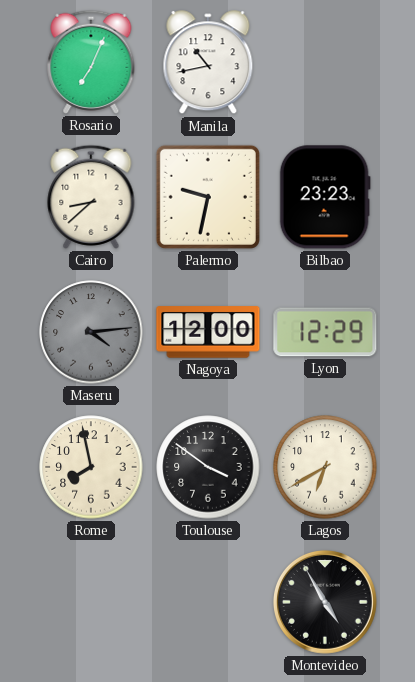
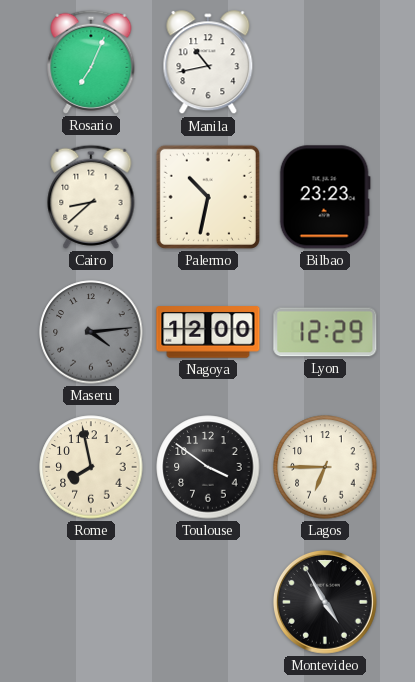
Palermo: 9:32 -> 10:32 (208, 197)
Lagos: 6:40 -> 6:45 (325, 467)
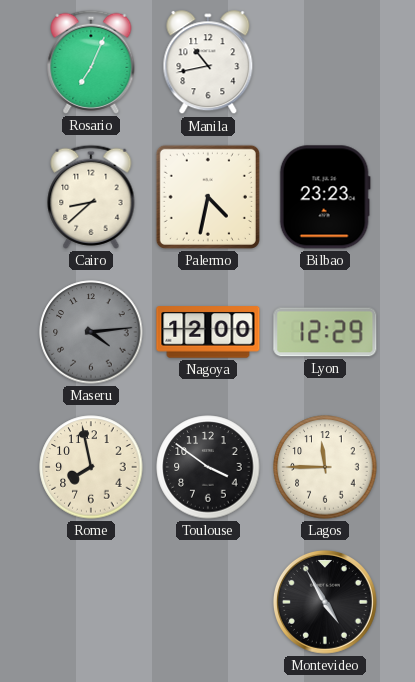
Palermo: 10:32 -> 4:32 (208, 197)
Lagos: 6:45 -> 11:45 (325, 467)
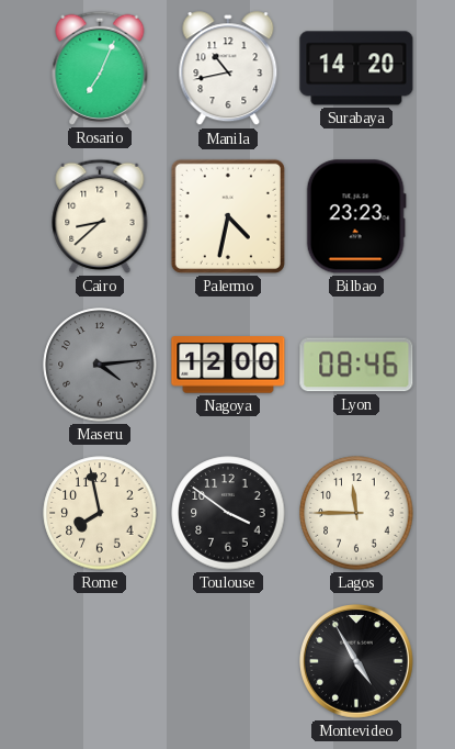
Surabaya: none -> 14:20 (356, 68)
Lyon: 12:29 -> 08:46 (356, 365)
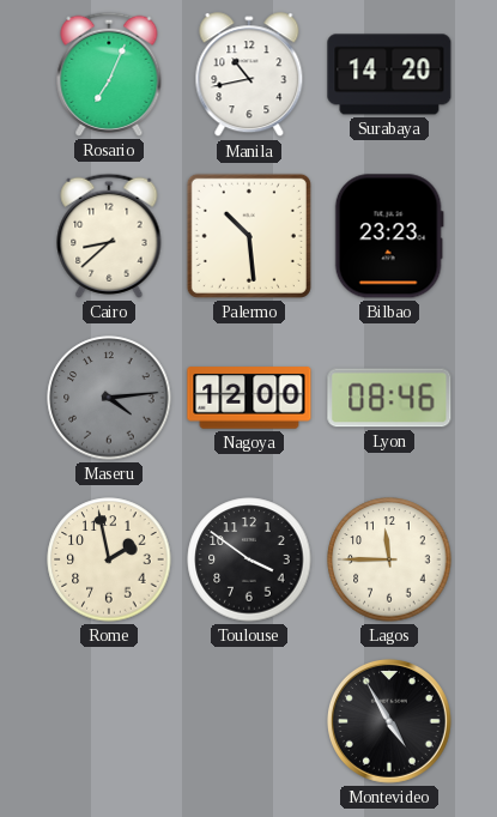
Palermo: 4:32 -> 10:29 (249, 236)
Rome: 7:58 -> 1:58 (109, 559)
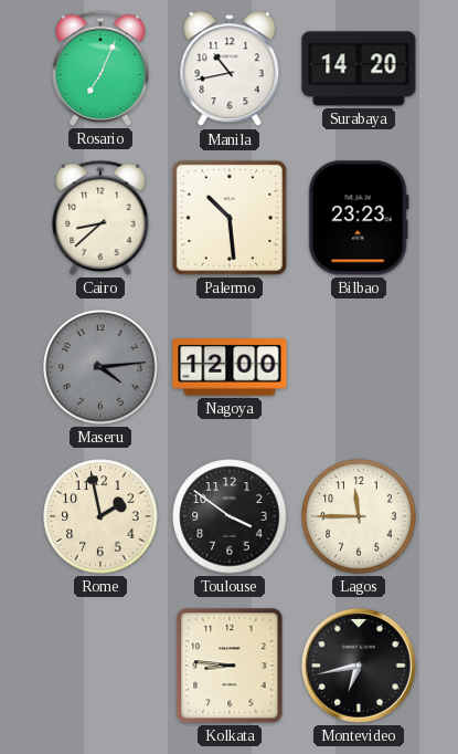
Lyon: 08:46 -> none (389, 398)
Kolkata: none -> 8:46 (230, 666)
Montevideo: 4:55 -> 6:43 (359, 666)
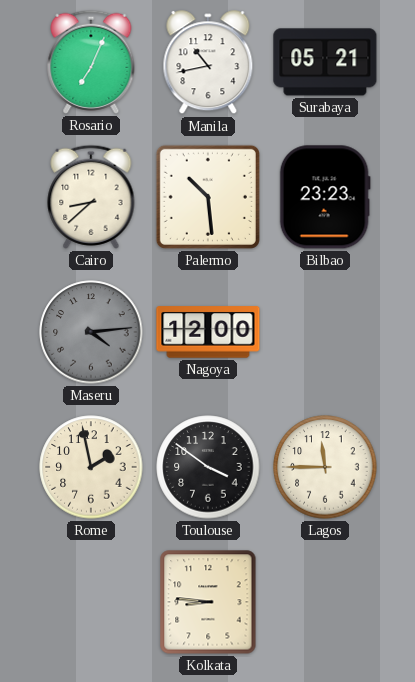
Surabaya: 14:20 -> 05:21 (325, 62)
Montevideo: 6:43 -> none (359, 666)
